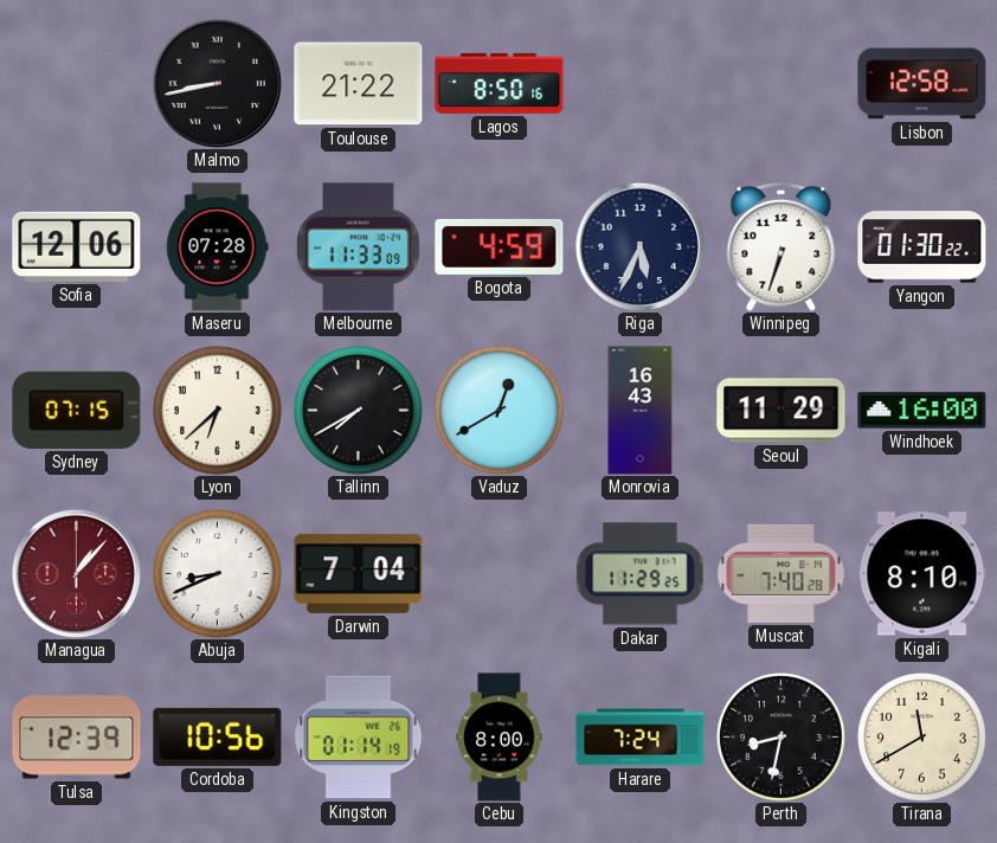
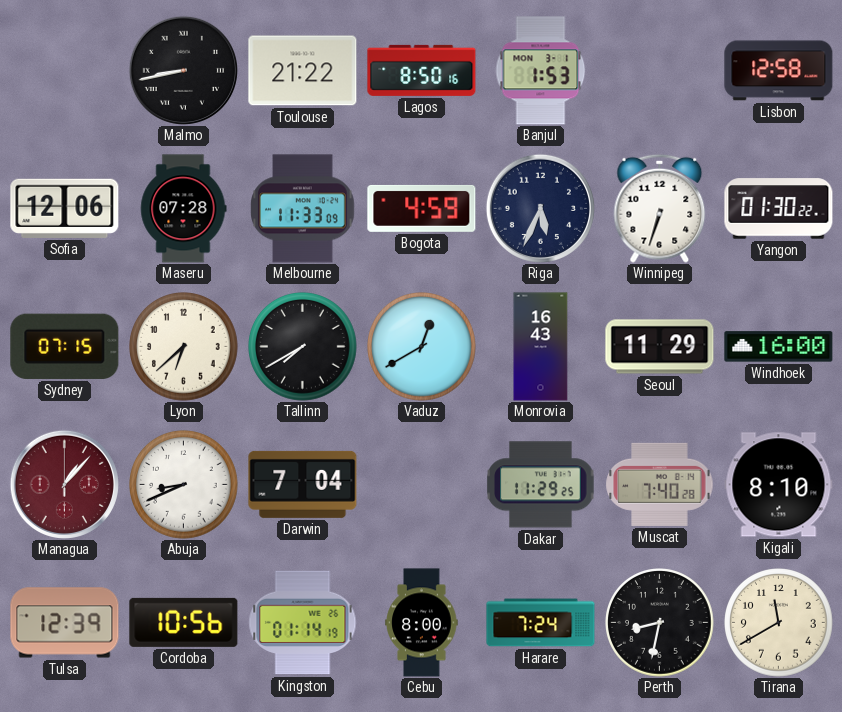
Banjul: none -> 1:53 (541, 71)
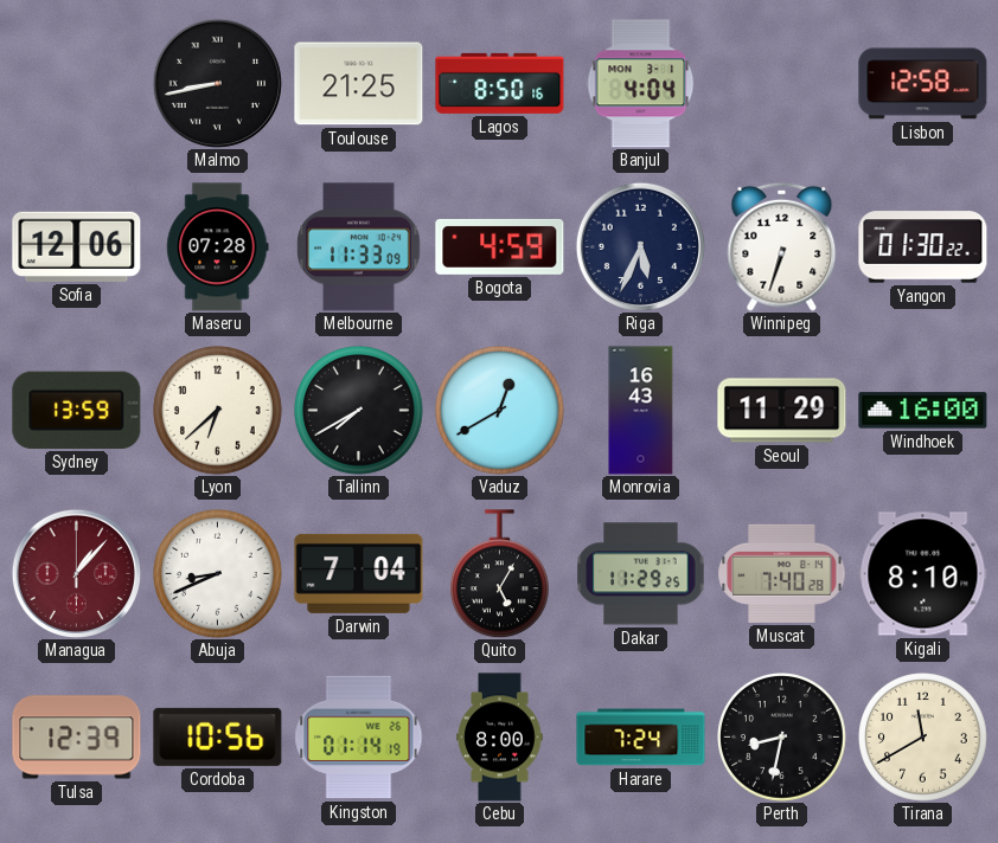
Toulouse: 21:22 -> 21:25 (359, 84)
Banjul: 1:53 -> 4:04 (641, 84)
Sydney: 07:15 -> 13:59 (77, 410)
Quito: none -> 5:05 (499, 574)
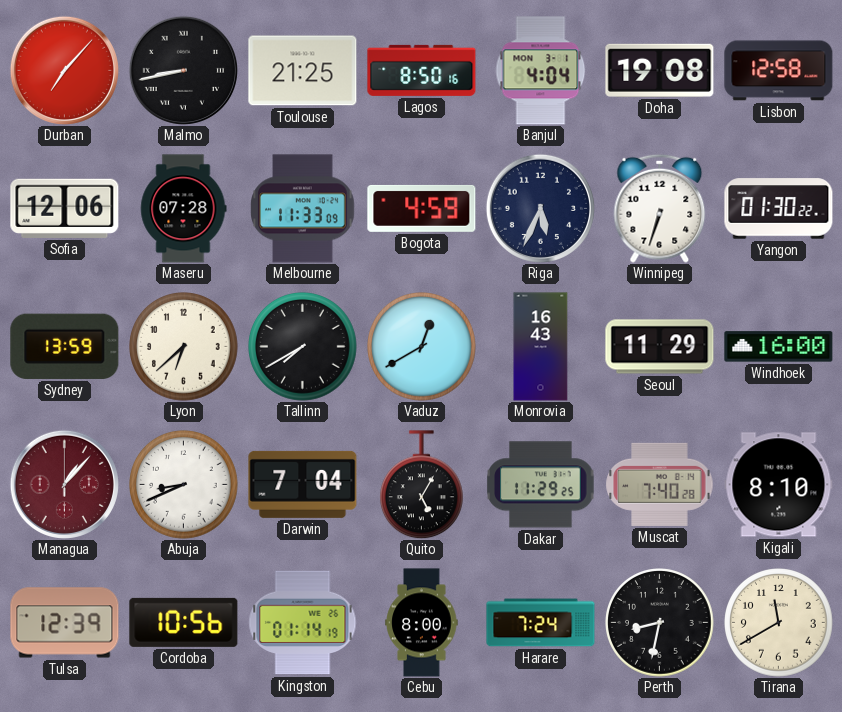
Durban: none -> 7:07 (64, 70)
Doha: none -> 19:08 (660, 70)
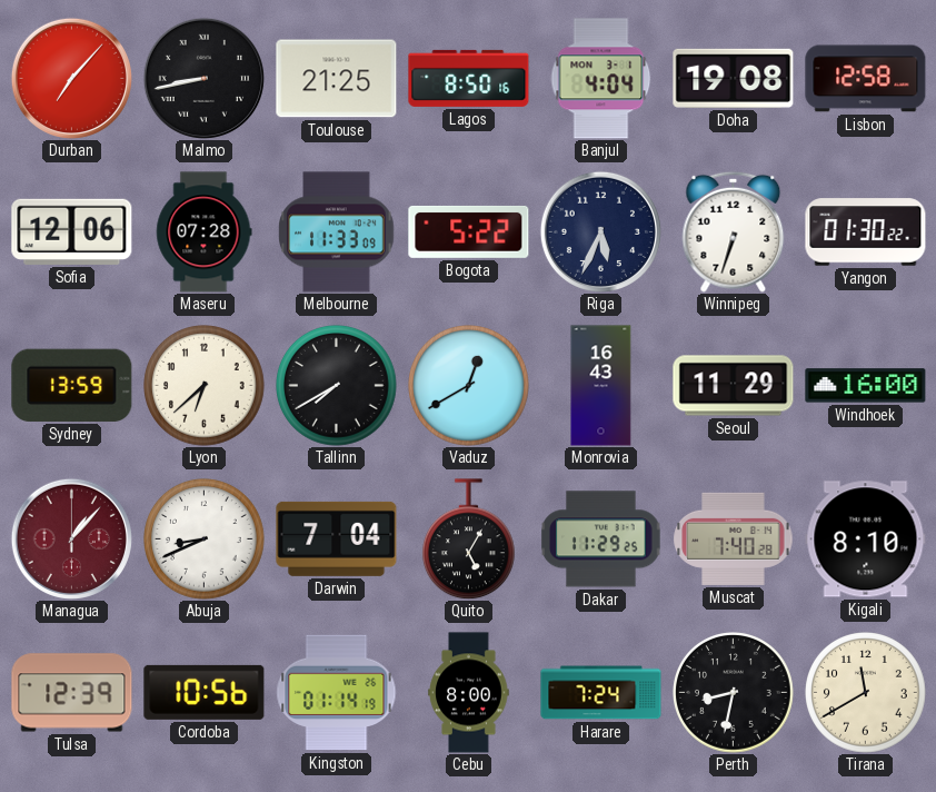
Bogota: 4:59 -> 5:22 (469, 231)
